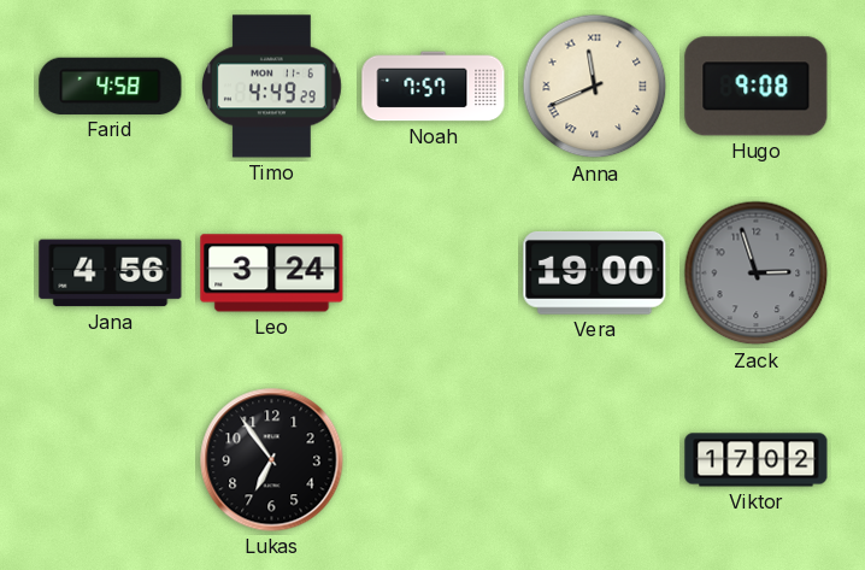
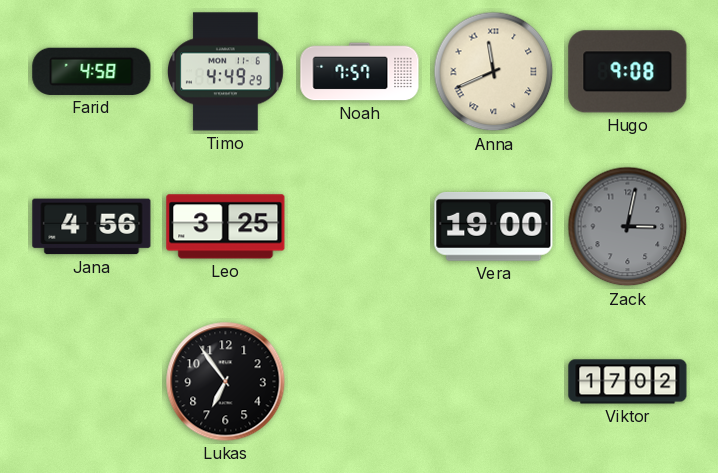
Leo: 3:24 -> 3:25 (226, 227)
Zack: 2:57 -> 3:02 (628, 227)
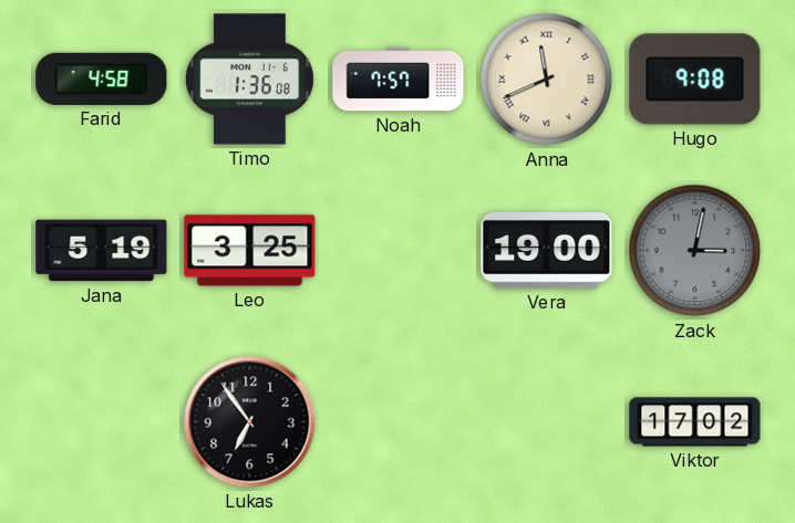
Timo: 4:49 -> 1:36 (249, 80)
Jana: 4:56 -> 5:19 (102, 251)
